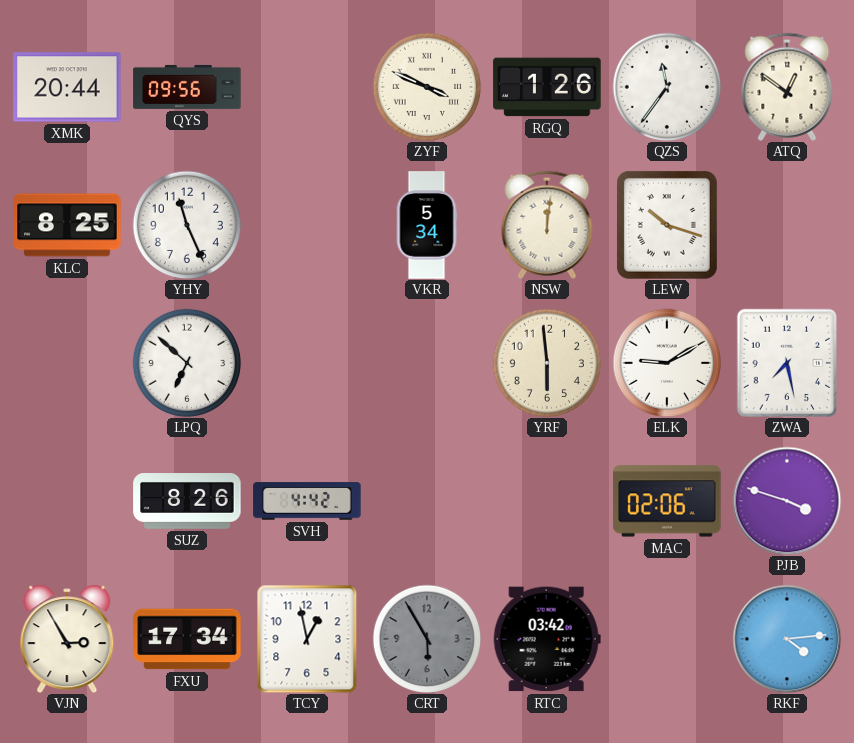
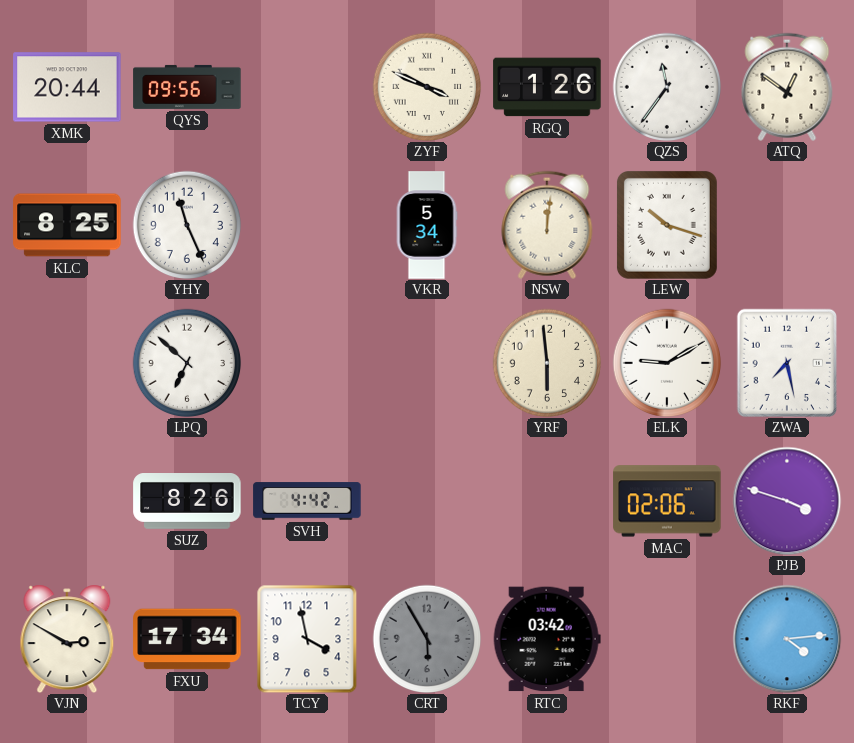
VJN: 2:55 -> 2:50 (67, 639)
TCY: 12:58 -> 3:58 (307, 639)
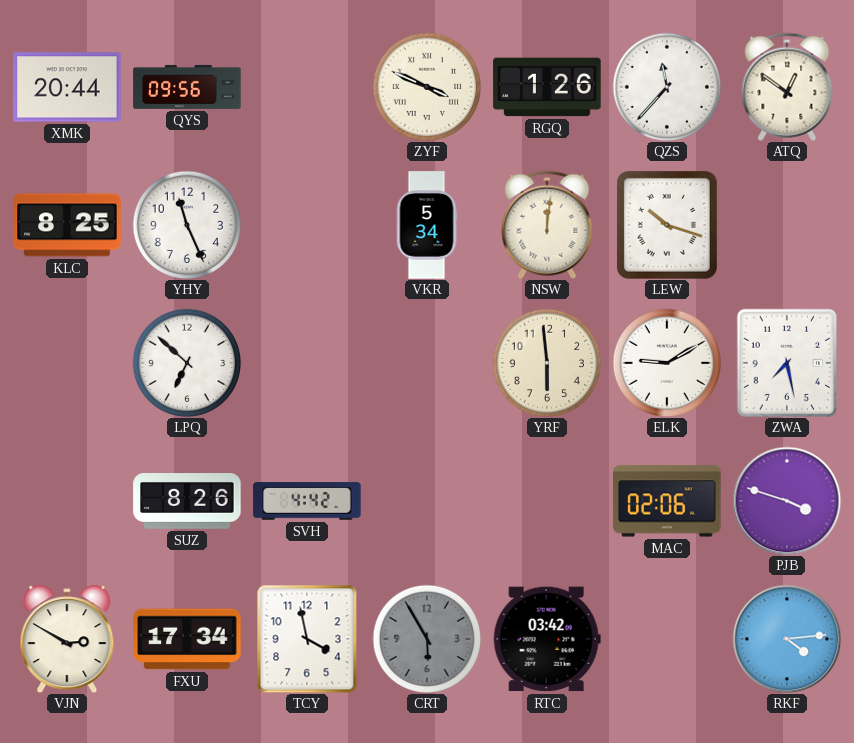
QZS: 11:36 -> 11:37 (667, 87)
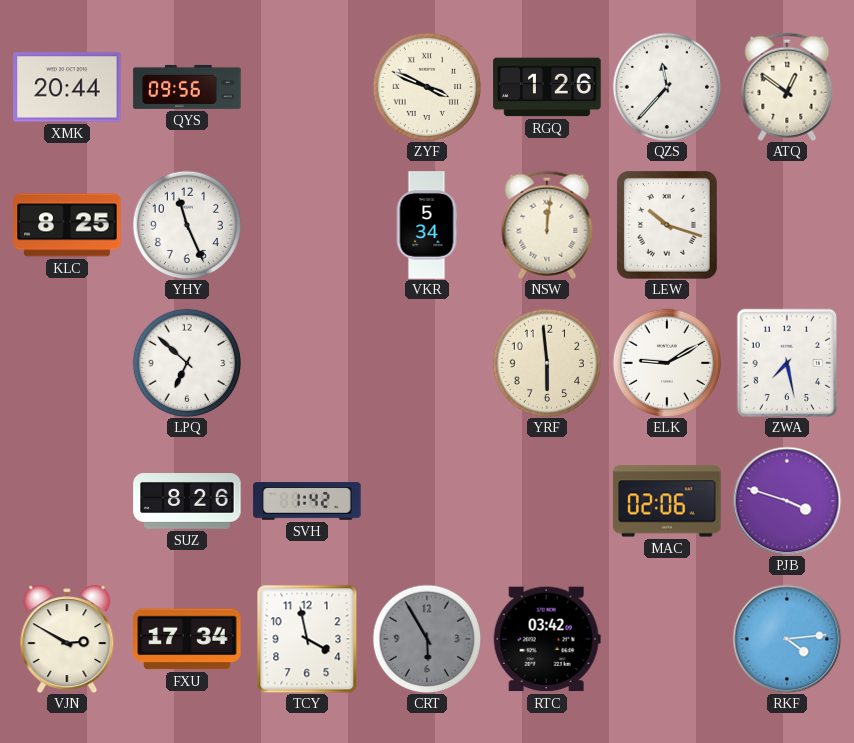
SVH: 4:42 -> 1:42 (307, 501)
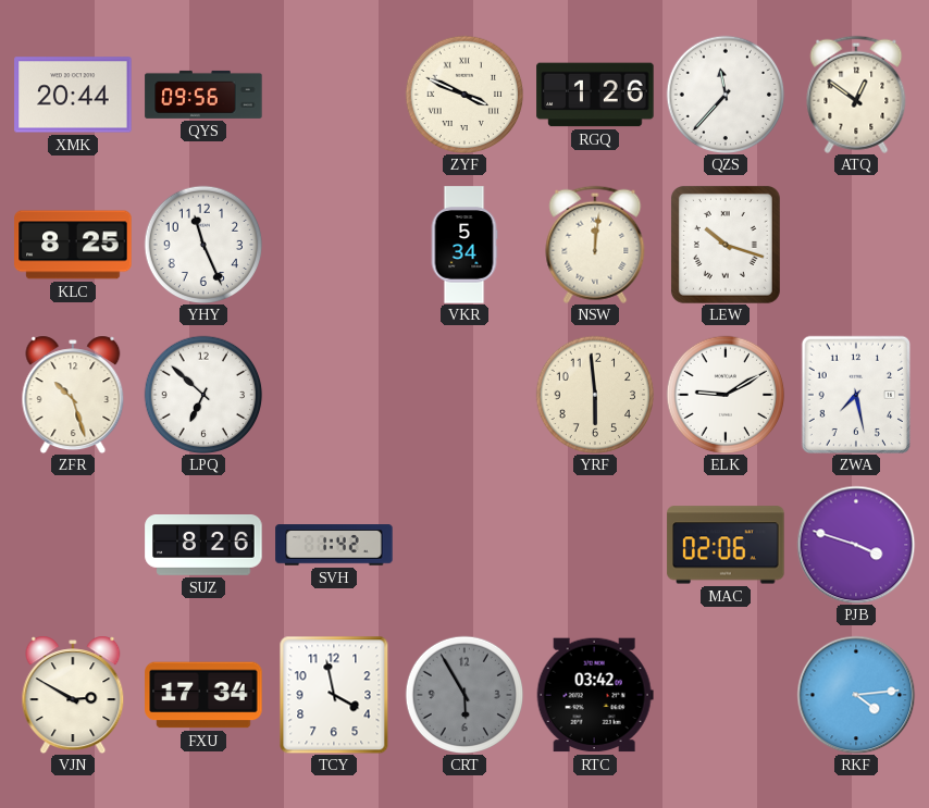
ZFR: none -> 10:27 (73, 395)
